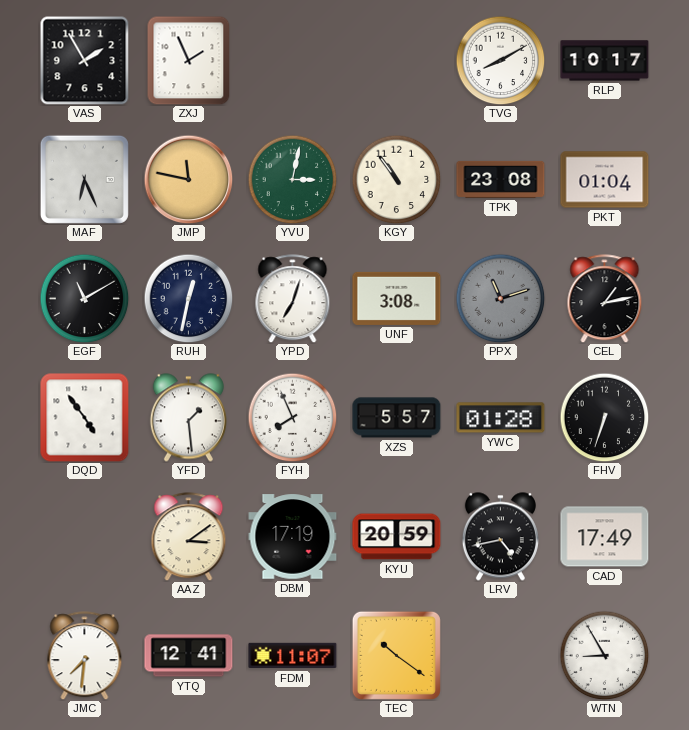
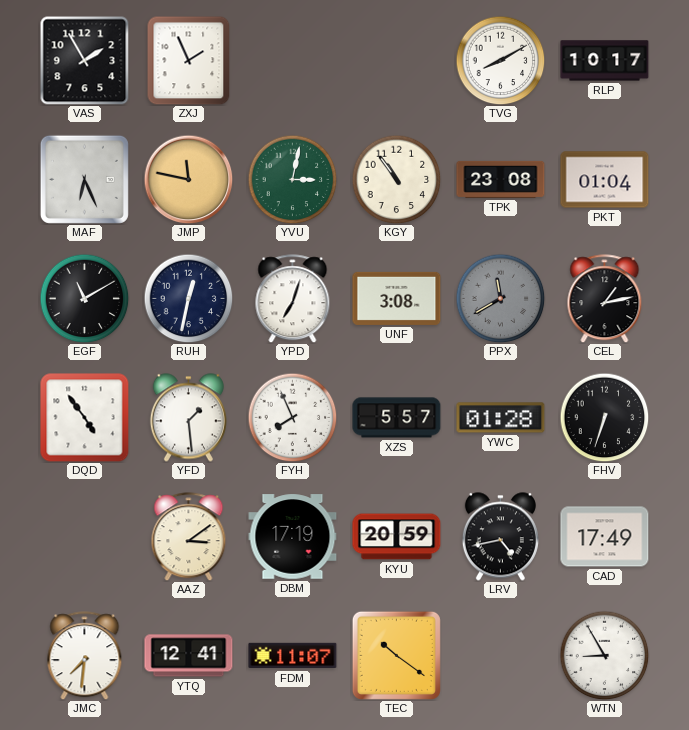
PPX: 11:12 -> 11:40 (500, 298)
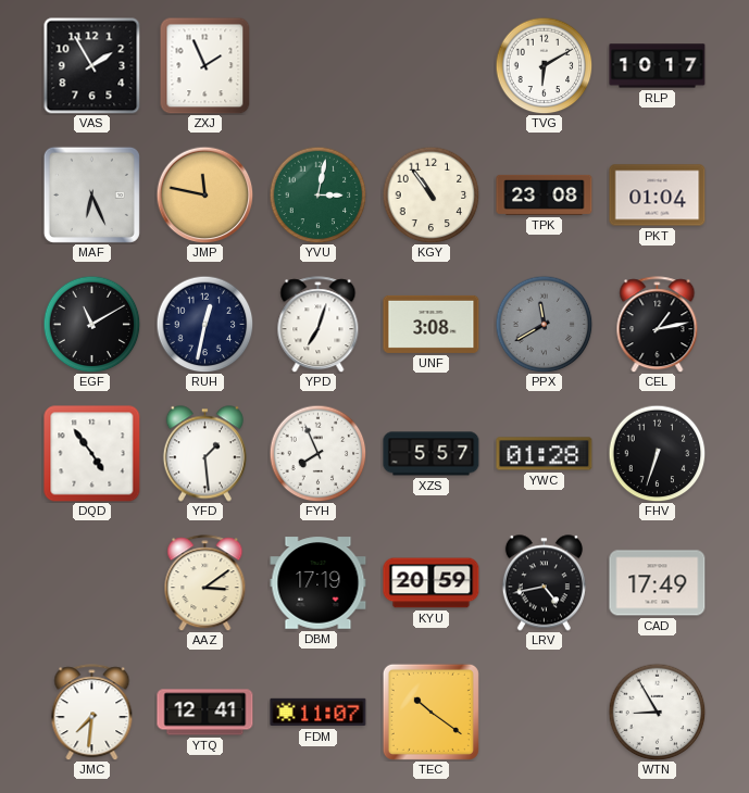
TVG: 8:10 -> 6:10 (544, 65)
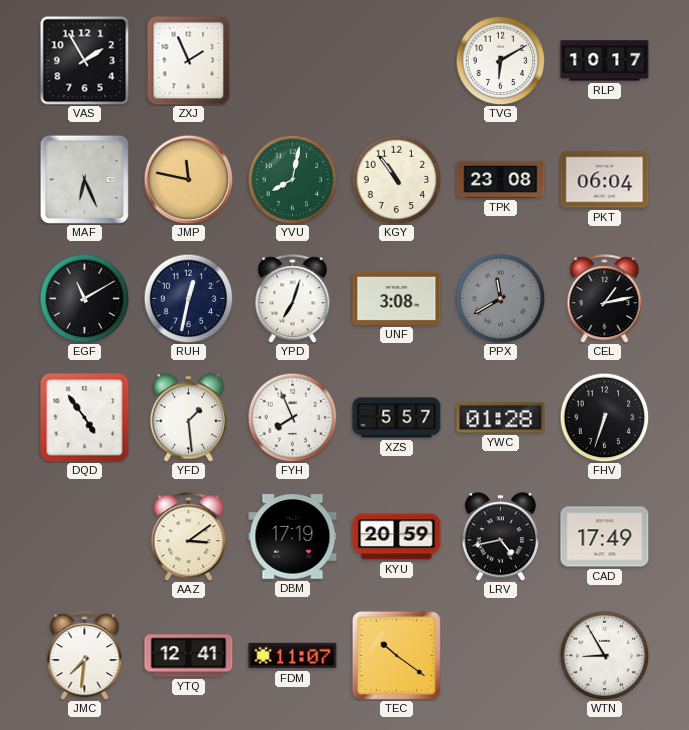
YVU: 3:02 -> 8:02 (292, 179)
PKT: 01:04 -> 06:04 (605, 180)
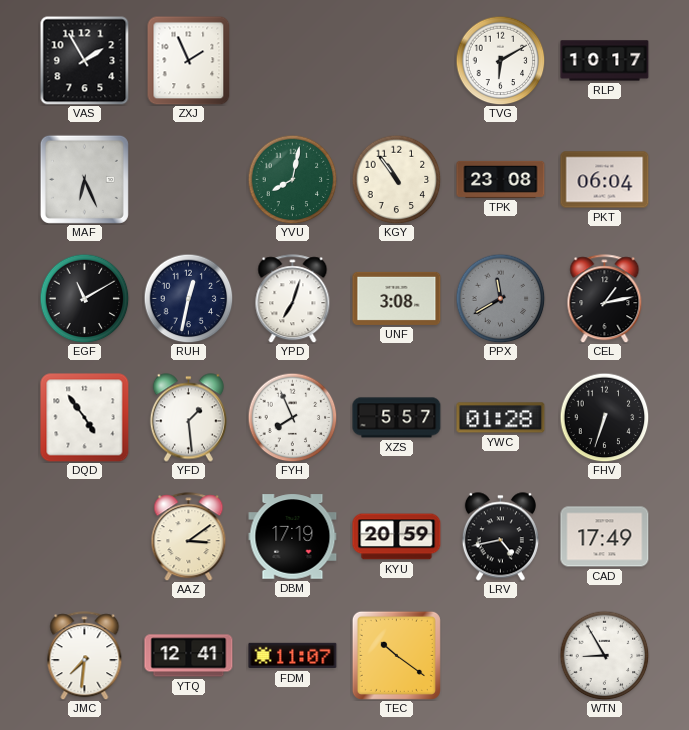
JMP: 11:47 -> none (188, 179)
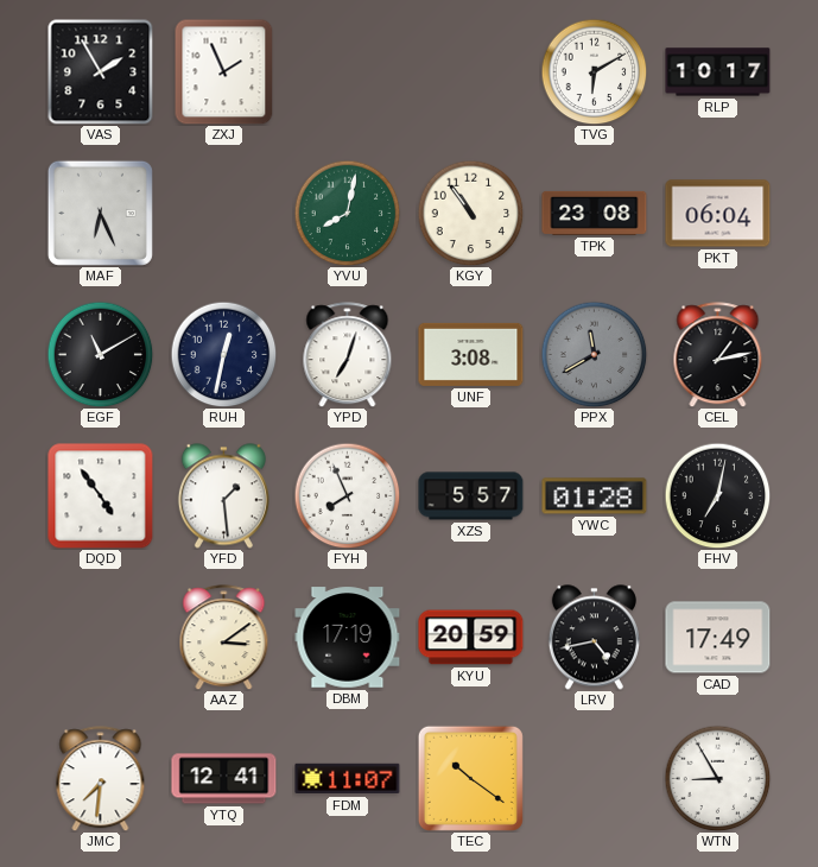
FHV: 6:33 -> 7:02 (717, 495)
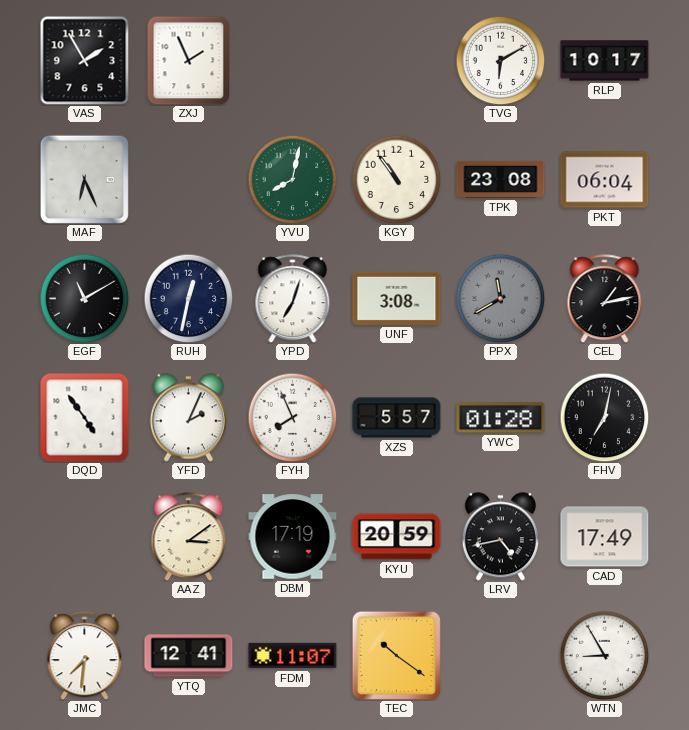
YFD: 1:29 -> 2:04 (188, 418)
